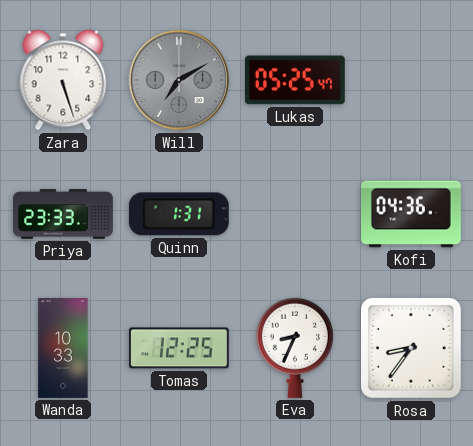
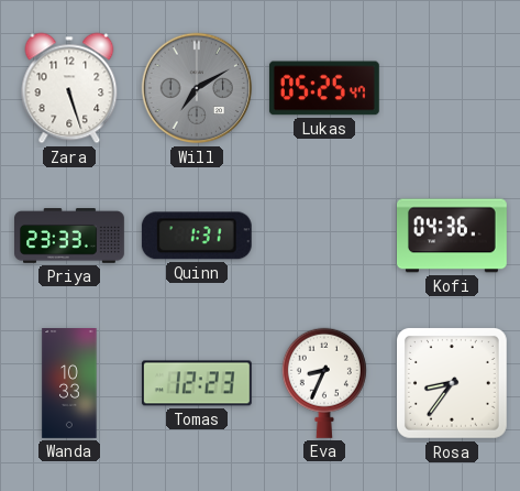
Tomas: 12:25 -> 12:23 (197, 383)
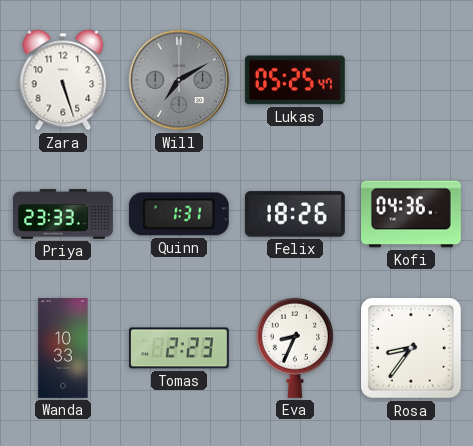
Felix: none -> 18:26 (295, 214)
Tomas: 12:23 -> 2:23 (179, 348)
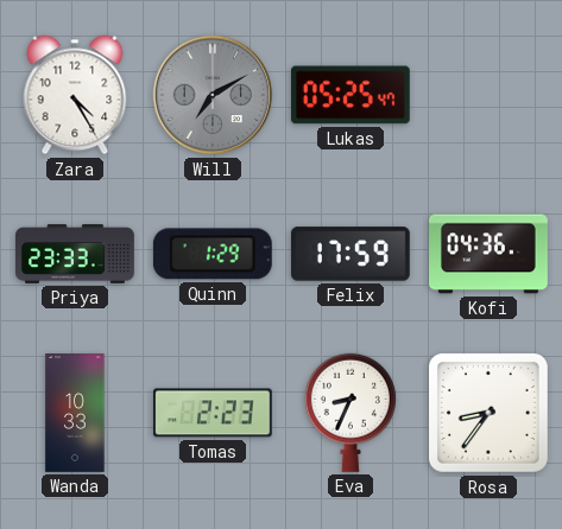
Zara: 5:27 -> 4:25 (75, 95)
Quinn: 1:31 -> 1:29 (213, 254)
Felix: 18:26 -> 17:59 (351, 254)
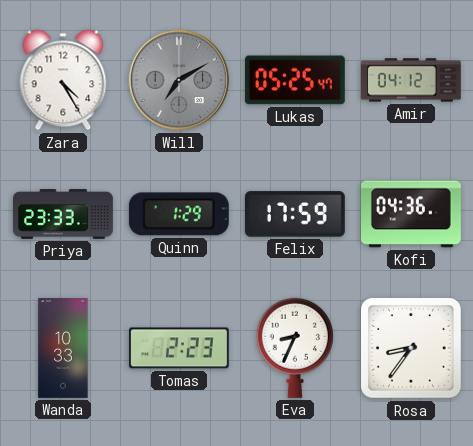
Amir: none -> 04:12 (412, 80)
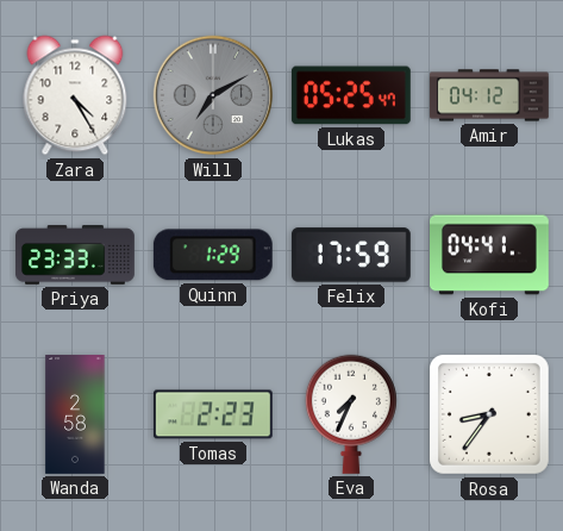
Kofi: 04:36 -> 04:41 (490, 255)
Wanda: 10:33 -> 2:58 (75, 416)
Eva: 8:34 -> 7:34 (351, 414)
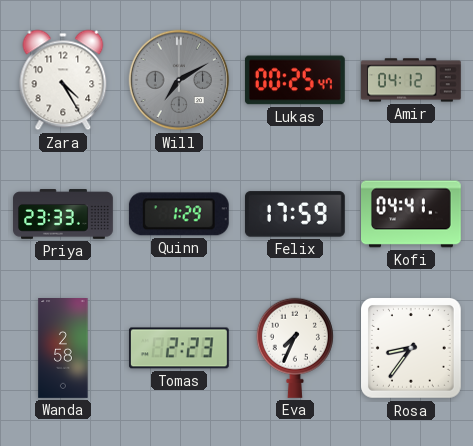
Lukas: 05:25 -> 00:25 (295, 80)
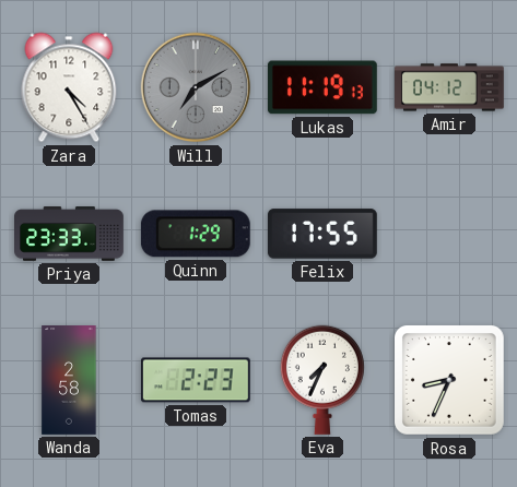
Lukas: 00:25 -> 11:19 (322, 87)
Felix: 17:59 -> 17:55 (322, 234)
Kofi: 04:41 -> none (412, 214)
Rosa: 8:36 -> 8:34 (449, 380)
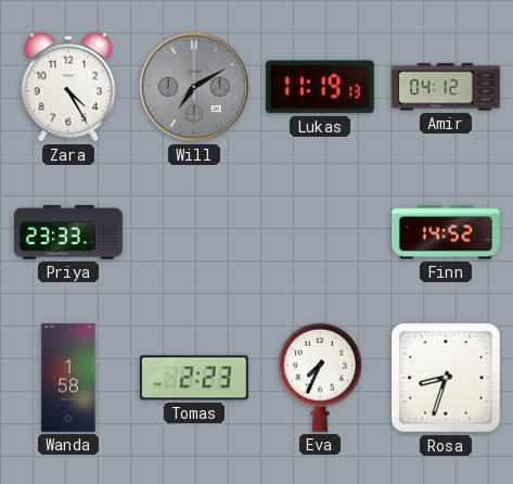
Quinn: 1:29 -> none (196, 234)
Felix: 17:55 -> none (322, 234)
Finn: none -> 14:52 (447, 232)
Wanda: 2:58 -> 1:58 (68, 379)
Rosa: 8:34 -> 8:33 (446, 378)
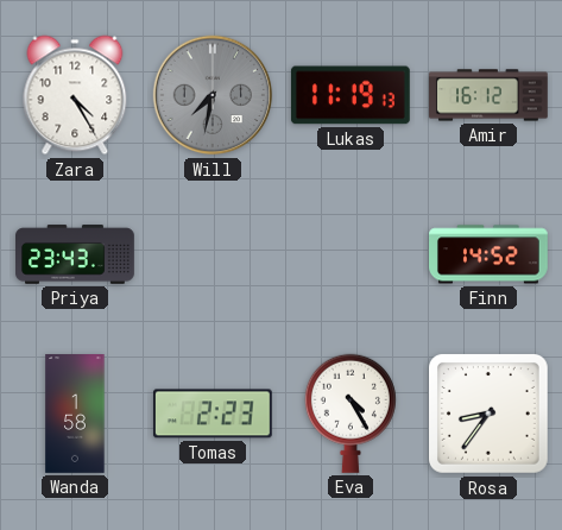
Will: 7:10 -> 7:32 (213, 95)
Amir: 04:12 -> 16:12 (490, 95)
Priya: 23:33 -> 23:43 (76, 254)
Eva: 7:34 -> 4:25 (351, 414)
Rosa: 8:33 -> 8:36 (488, 414)
